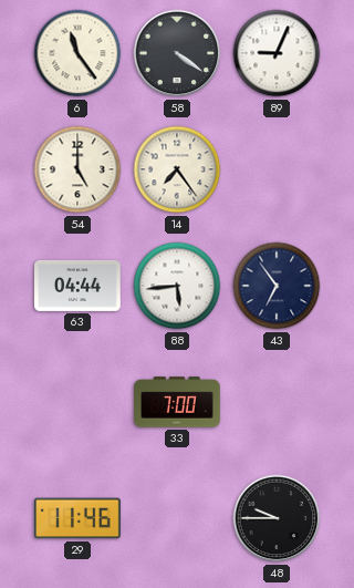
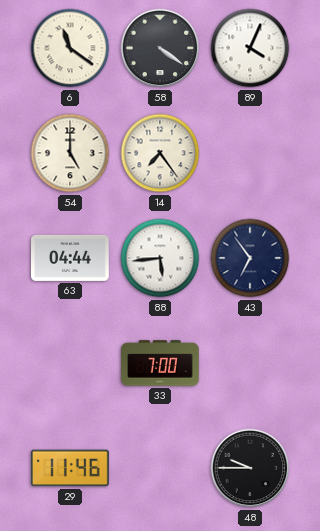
6: 11:24 -> 11:21 (70, 48)
89: 9:04 -> 4:04 (250, 48)
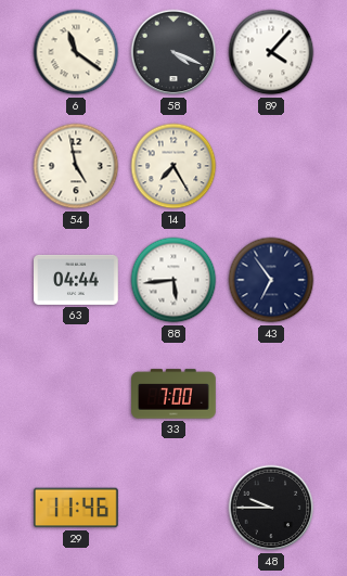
58: 4:21 -> 4:19 (173, 52)
89: 4:04 -> 4:07 (271, 52)
54: 5:00 -> 4:58 (76, 166)
14: 7:24 -> 7:25 (173, 166)
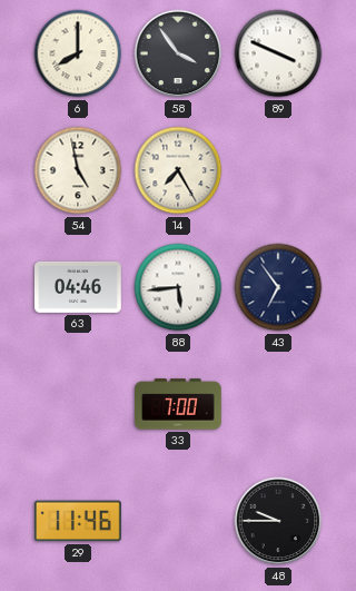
6: 11:21 -> 8:00 (78, 53)
58: 4:19 -> 3:54 (178, 53)
89: 4:07 -> 3:49 (278, 53)
63: 04:44 -> 04:46 (79, 287)
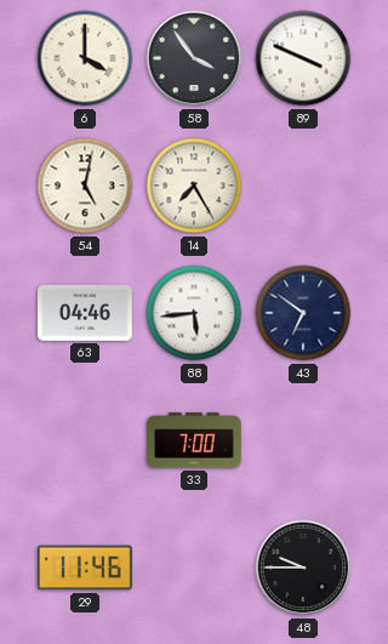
6: 8:00 -> 4:00 (85, 58)
54: 4:58 -> 5:02 (85, 186)
43: 6:54 -> 6:51 (303, 313)
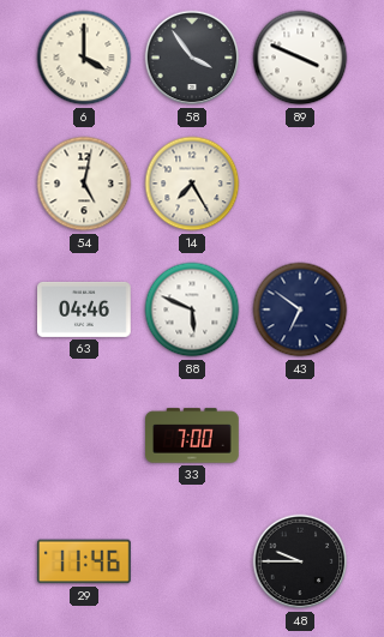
88: 5:44 -> 5:49 (192, 310)
